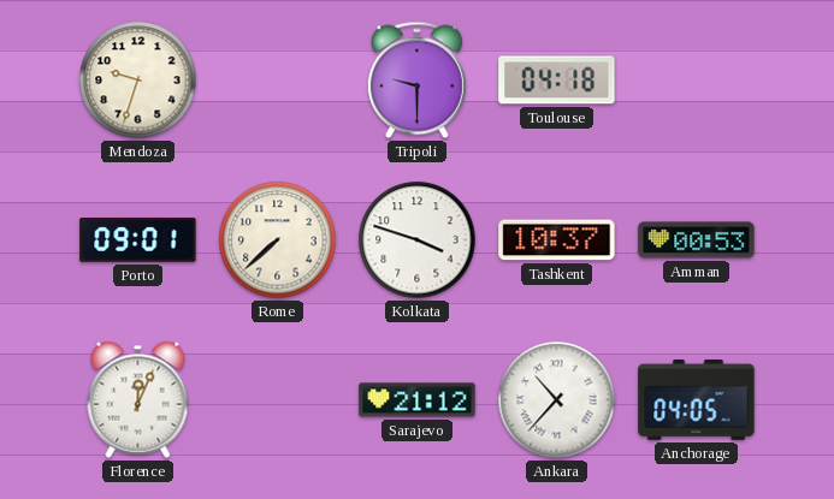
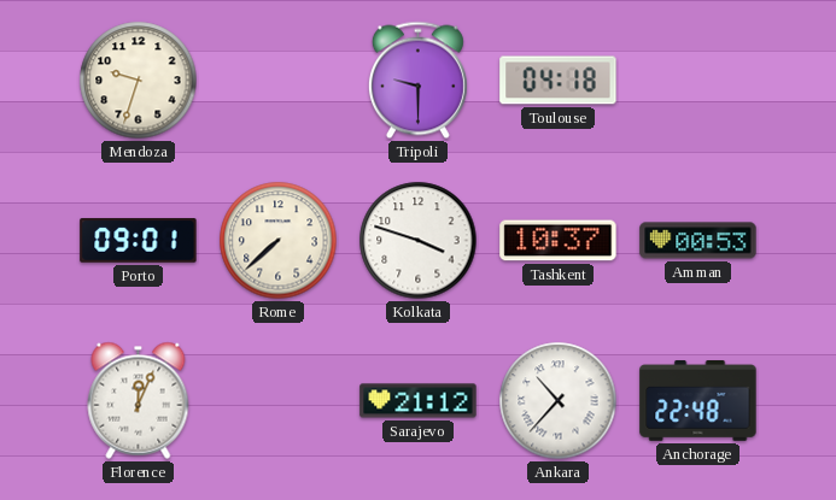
Anchorage: 04:05 -> 22:48 (698, 401)
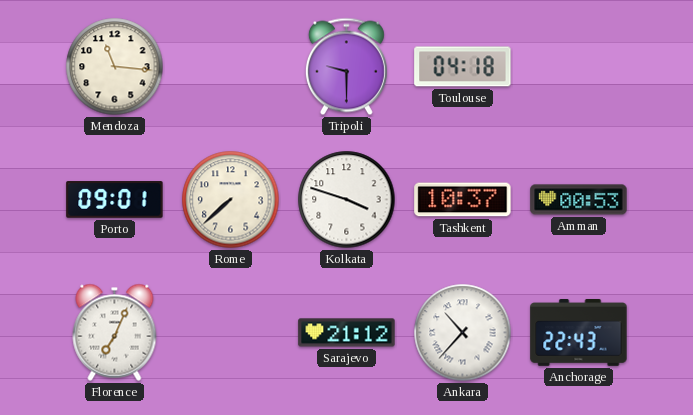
Mendoza: 9:33 -> 11:16 (115, 67)
Florence: 12:04 -> 7:04 (115, 332)
Anchorage: 22:48 -> 22:43 (579, 333)
